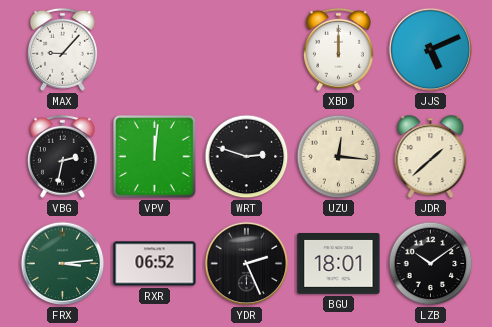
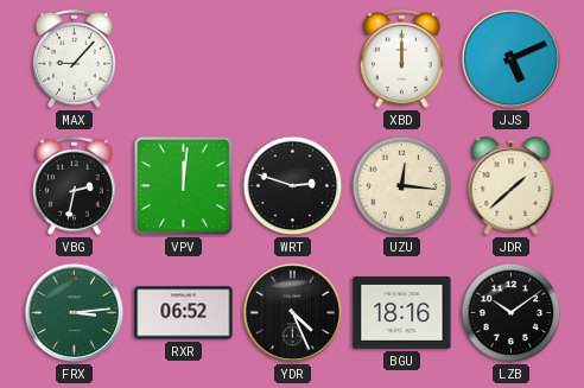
YDR: 2:26 -> 4:26 (293, 313)
BGU: 18:01 -> 18:16 (402, 313)
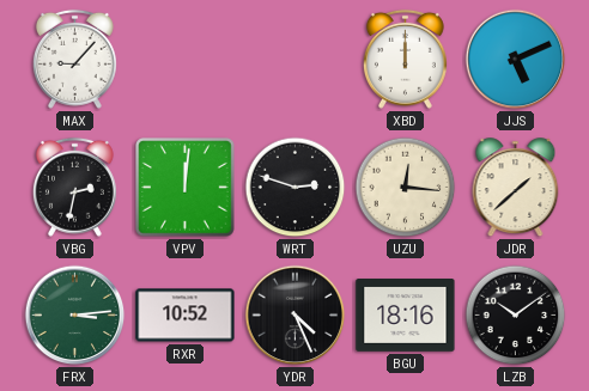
RXR: 06:52 -> 10:52 (186, 316)
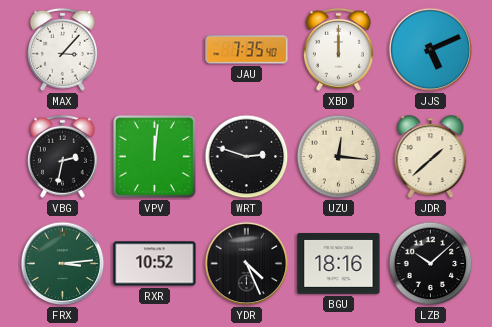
MAX: 9:07 -> 3:07 (62, 49)
JAU: none -> 7:35 (247, 50)
LZB: 10:09 -> 10:08 (431, 264)
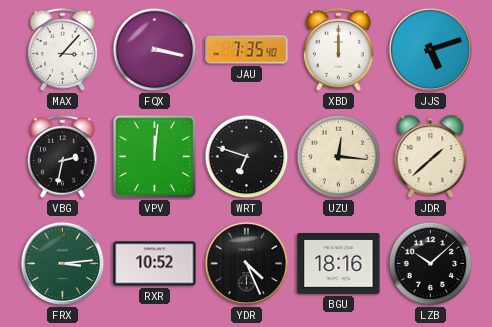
FQX: none -> 3:17 (155, 50)
JJS: 5:11 -> 5:12 (431, 50)
WRT: 2:48 -> 6:48 (247, 157)
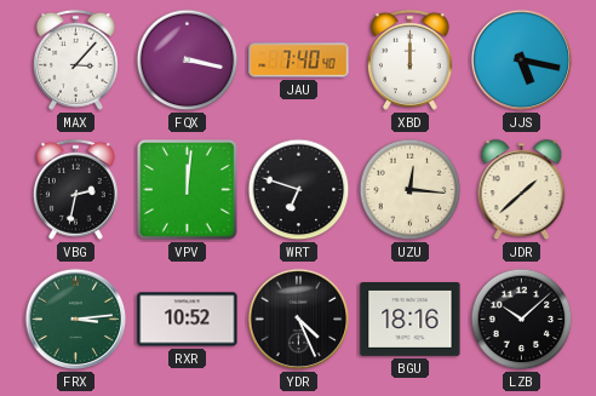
JAU: 7:35 -> 7:40 (299, 61)
JJS: 5:12 -> 5:17 (522, 61)
